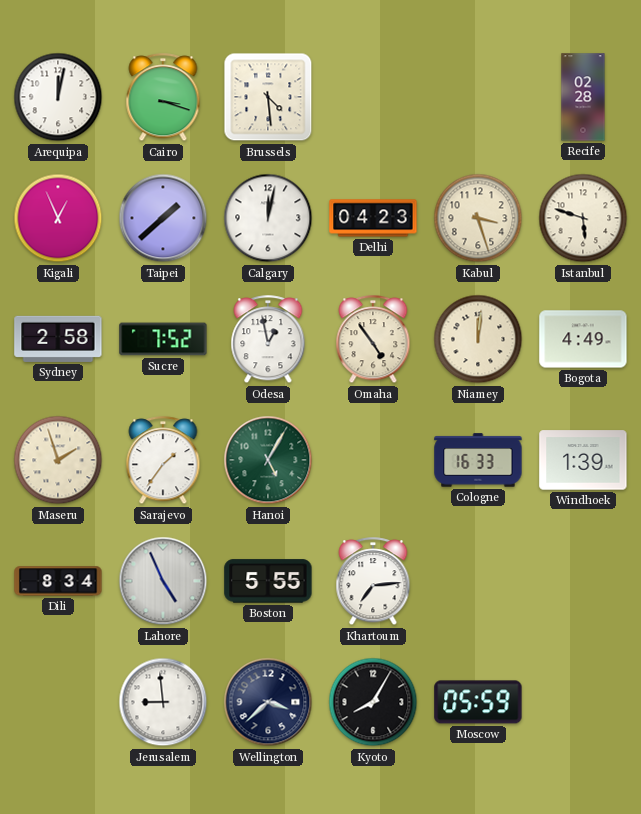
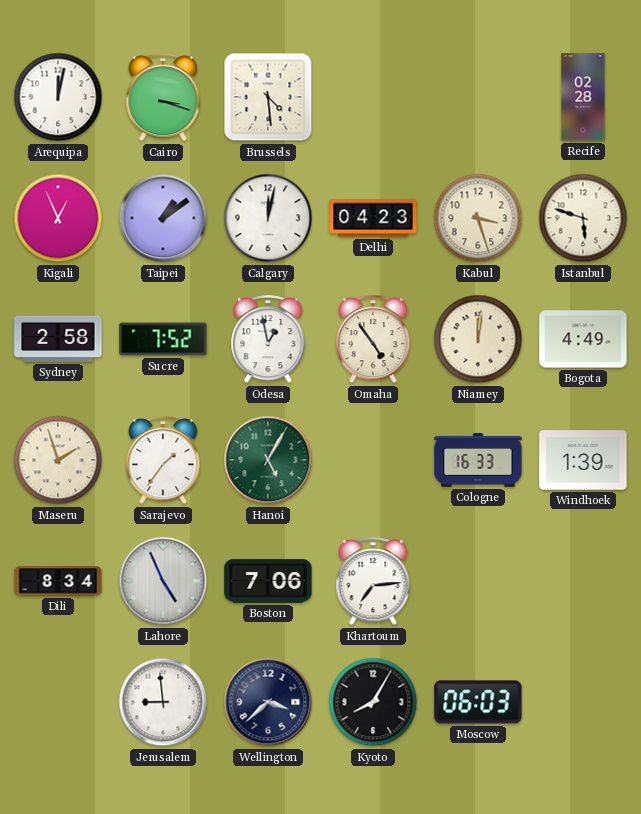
Taipei: 1:38 -> 1:09 (163, 218)
Boston: 5:55 -> 7:06 (268, 581)
Moscow: 05:59 -> 06:03 (478, 702)
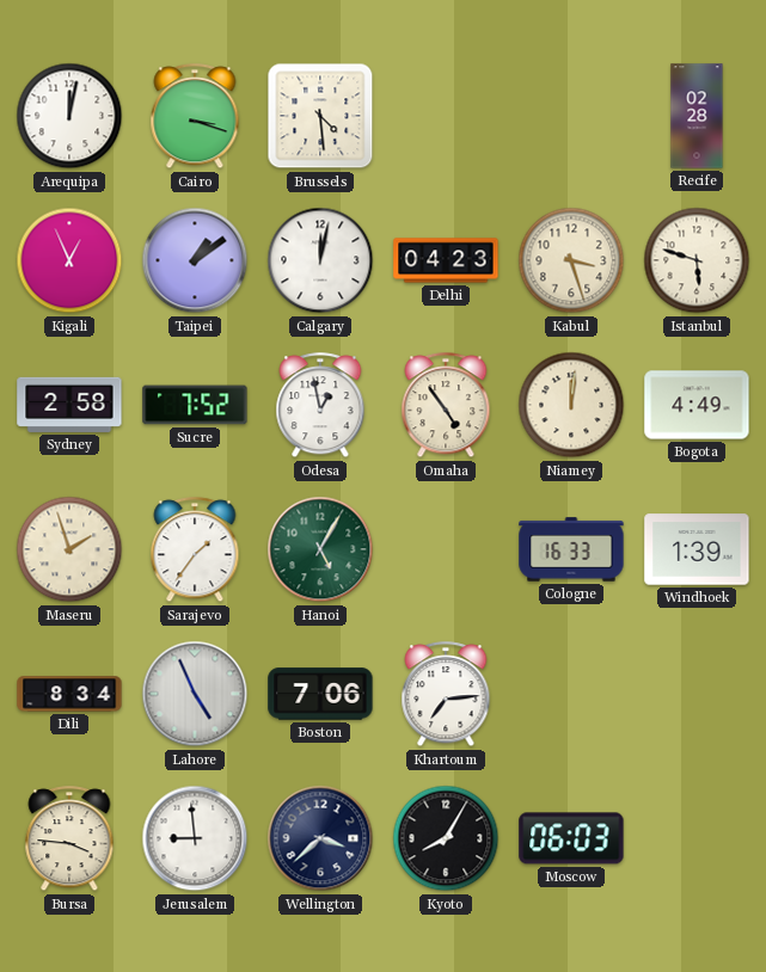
Bursa: none -> 3:46 (69, 839)
